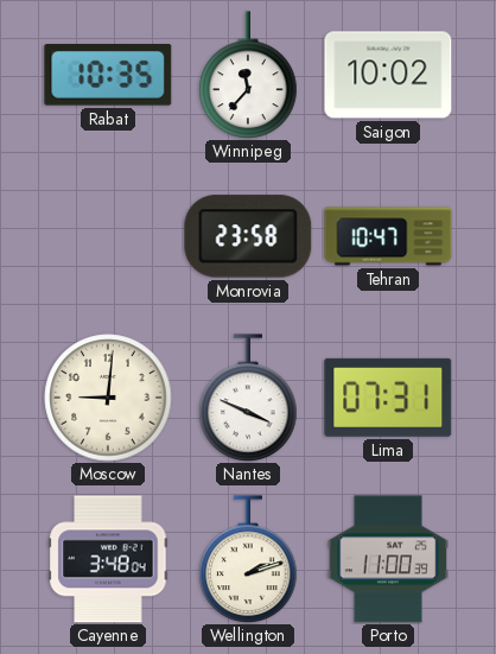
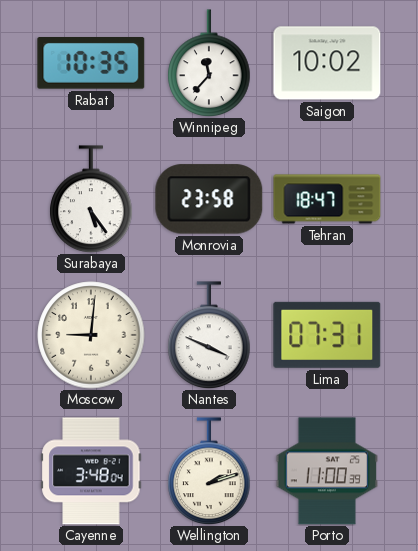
Surabaya: none -> 5:24 (91, 199)
Tehran: 10:47 -> 18:47 (327, 199)
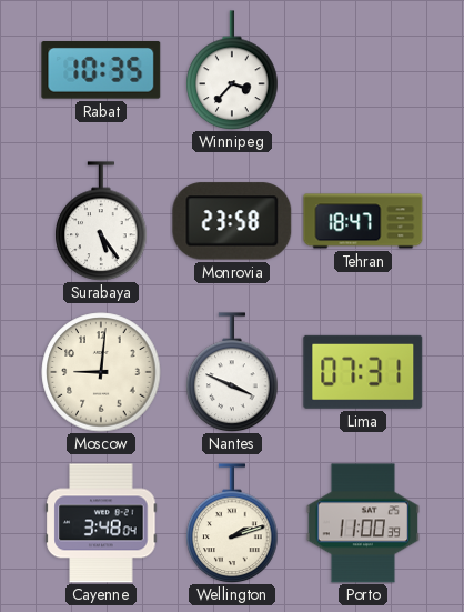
Winnipeg: 11:37 -> 3:37 (232, 70)
Saigon: 10:02 -> none (327, 63)
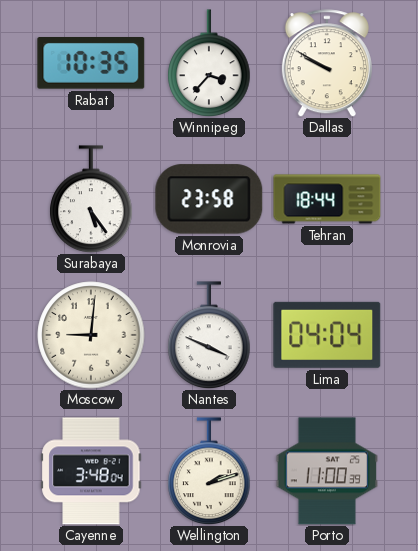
Dallas: none -> 9:50 (327, 63)
Tehran: 18:47 -> 18:44 (327, 199)
Lima: 07:31 -> 04:04 (327, 335)
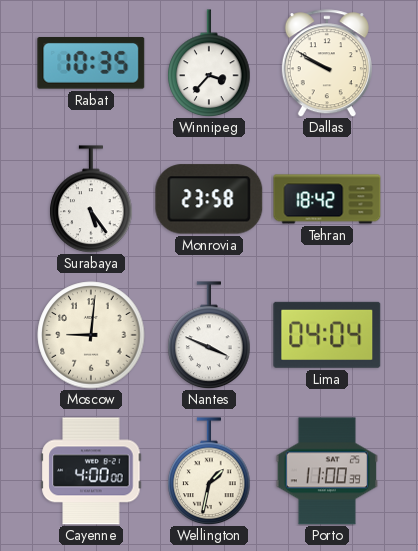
Tehran: 18:44 -> 18:42 (327, 199)
Cayenne: 3:48 -> 4:00 (91, 471)
Wellington: 2:12 -> 1:32 (209, 471)
